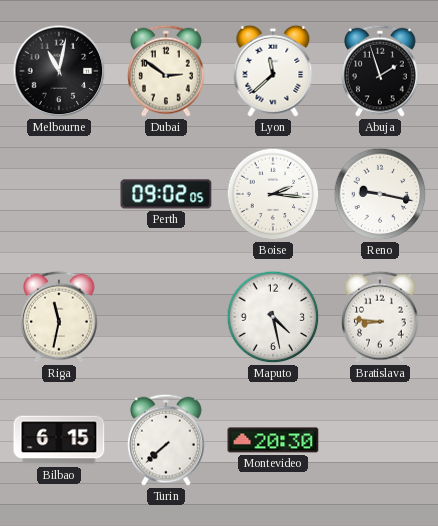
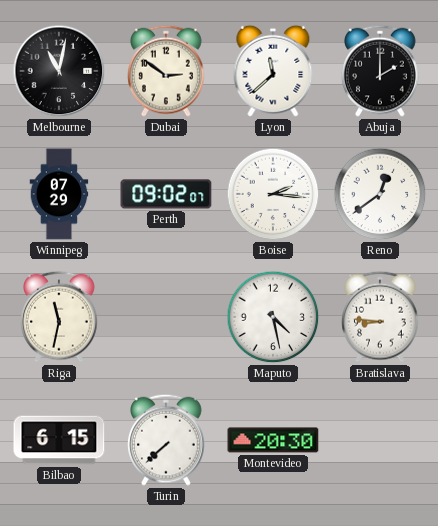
Abuja: 1:57 -> 2:00 (380, 71)
Winnipeg: none -> 07:29 (59, 194)
Perth: 09:02:05 -> 09:02:07 (166, 194)
Reno: 9:17 -> 12:39 (380, 194)
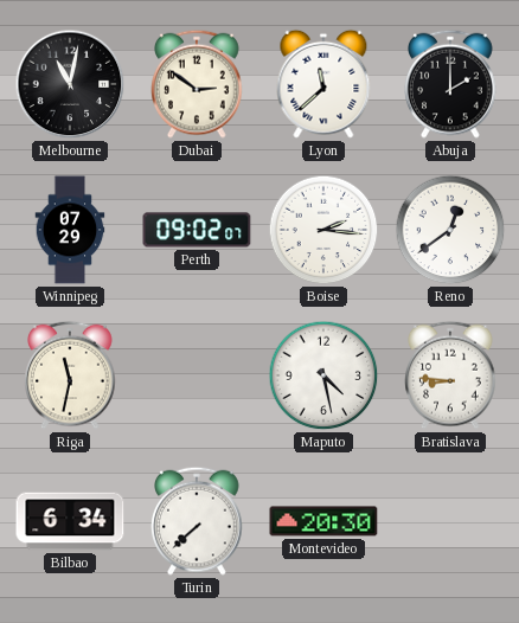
Bilbao: 6:15 -> 6:34 (70, 521)
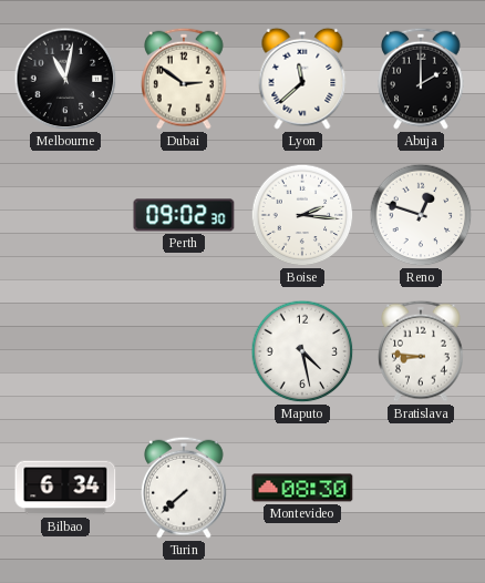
Winnipeg: 07:29 -> none (70, 230)
Perth: 09:02:07 -> 09:02:30 (184, 215)
Reno: 12:39 -> 12:48 (421, 215)
Riga: 11:32 -> none (70, 375)
Montevideo: 20:30 -> 08:30 (302, 488)
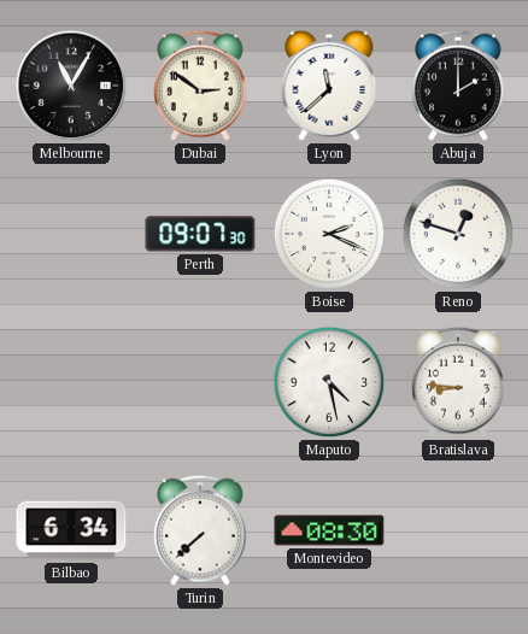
Melbourne: 11:02 -> 11:05 (71, 86)
Perth: 09:02 -> 09:07 (200, 234)
Boise: 2:16 -> 2:19 (329, 234)
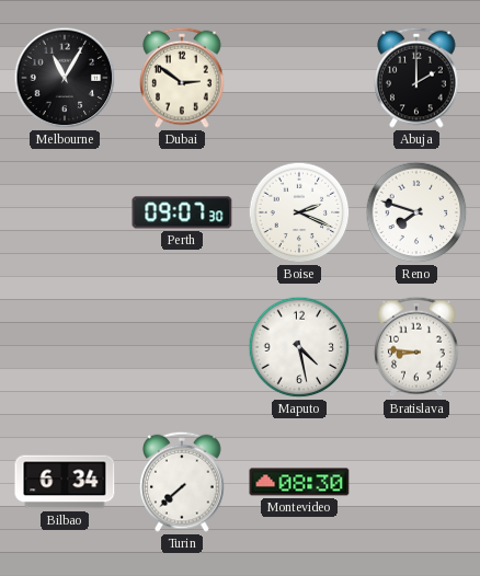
Lyon: 11:38 -> none (329, 86)
Reno: 12:48 -> 7:48 (416, 212)
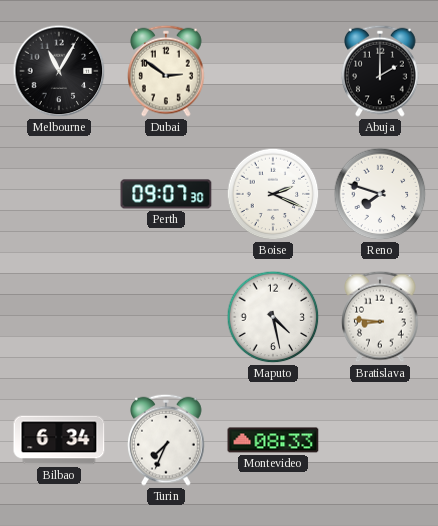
Turin: 7:38 -> 7:34 (166, 440)
Montevideo: 08:30 -> 08:33 (273, 440)
